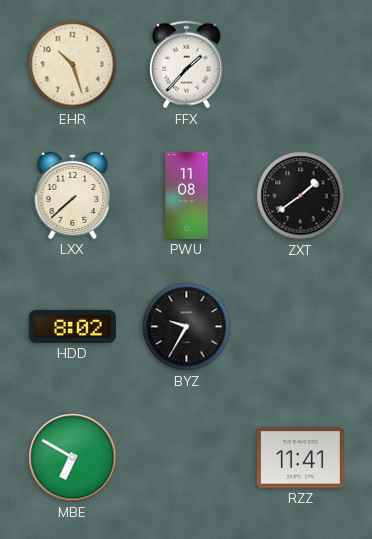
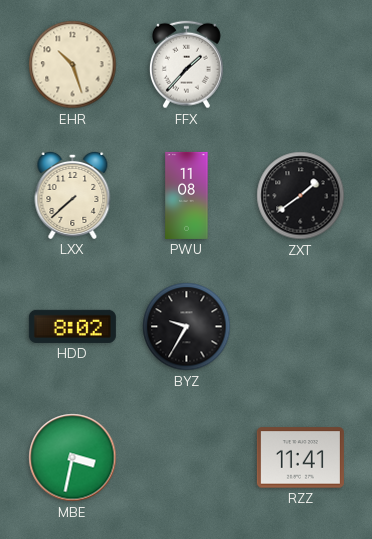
MBE: 6:50 -> 3:32 (73, 458)
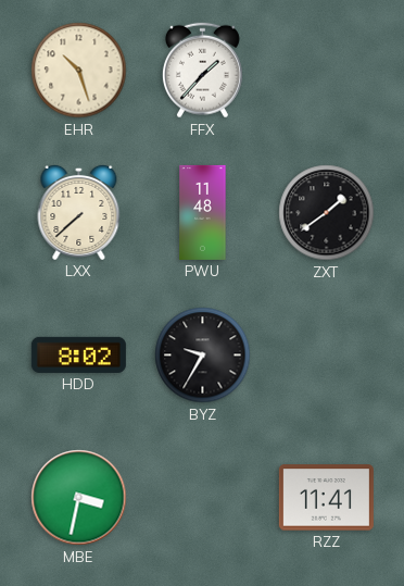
PWU: 11:08 -> 11:48 (203, 212)
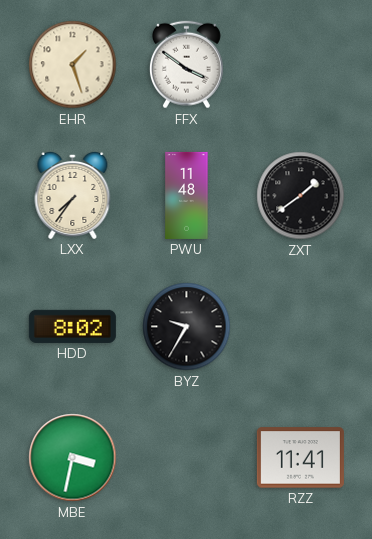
EHR: 10:27 -> 1:27 (73, 65)
FFX: 1:37 -> 3:51 (186, 65)
LXX: 7:38 -> 7:36 (73, 195)
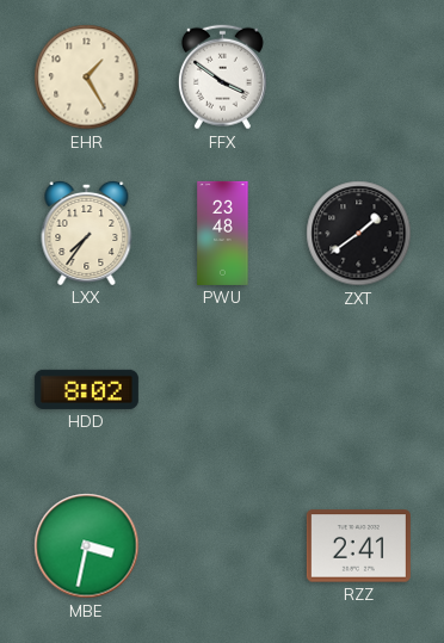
EHR: 1:27 -> 1:25 (87, 78)
PWU: 11:48 -> 23:48 (223, 233)
BYZ: 9:35 -> none (187, 327)
RZZ: 11:41 -> 2:41 (358, 546)
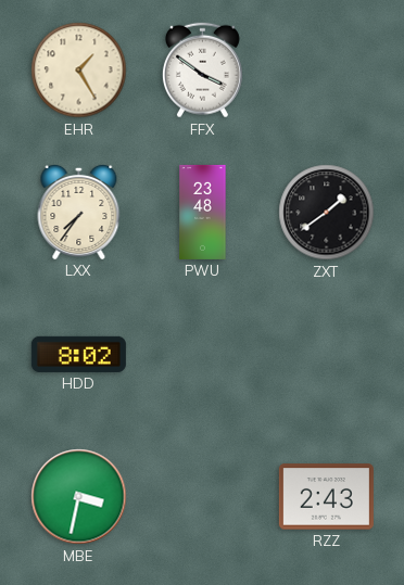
RZZ: 2:41 -> 2:43 (326, 497)
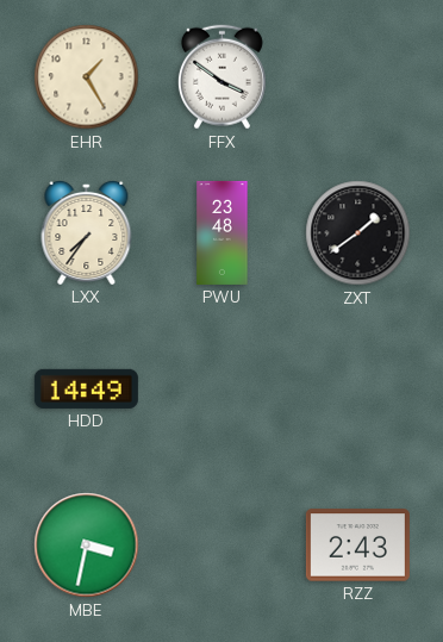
HDD: 8:02 -> 14:49 (86, 388)
